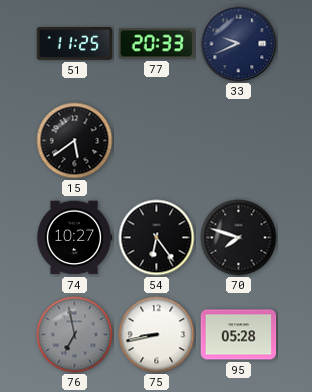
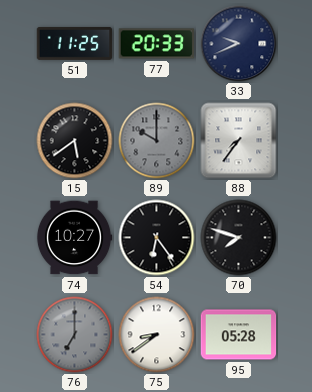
89: none -> 10:00 (157, 141)
88: none -> 7:36 (239, 141)
76: 6:58 -> 7:00 (75, 335)
75: 8:43 -> 8:39 (157, 335)
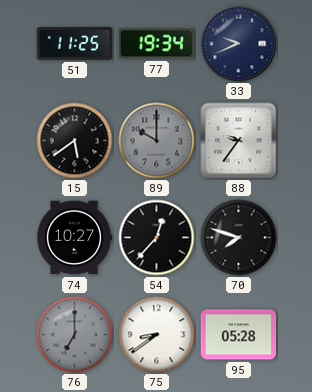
77: 20:33 -> 19:34 (157, 44)
88: 7:36 -> 9:36 (239, 141)
54: 6:24 -> 12:37 (157, 238)
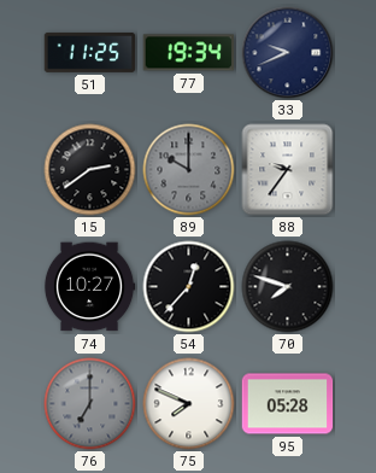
15: 5:39 -> 2:39 (90, 170)
75: 8:39 -> 7:49 (189, 404)
